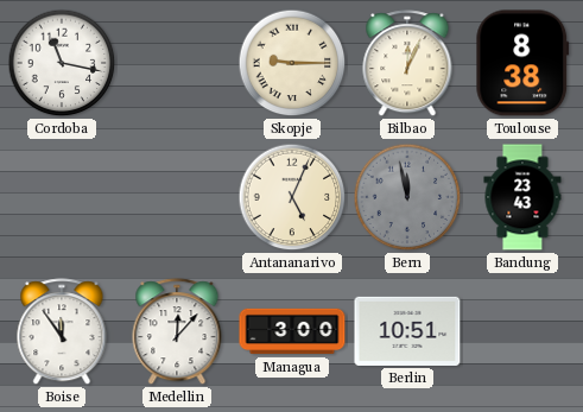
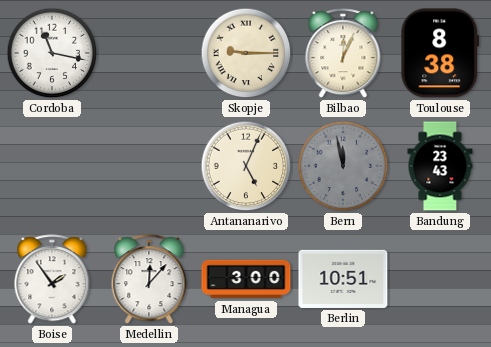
Boise: 11:54 -> 1:54 (52, 280)
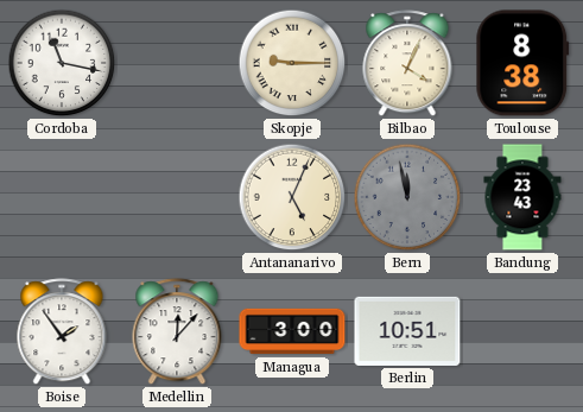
Bilbao: 12:04 -> 4:04 (407, 64)
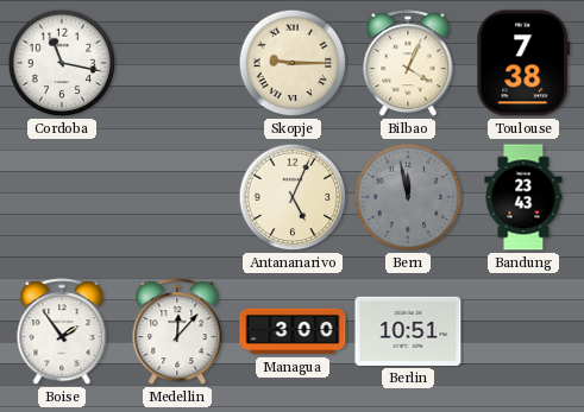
Toulouse: 8:38 -> 7:38 (523, 63)
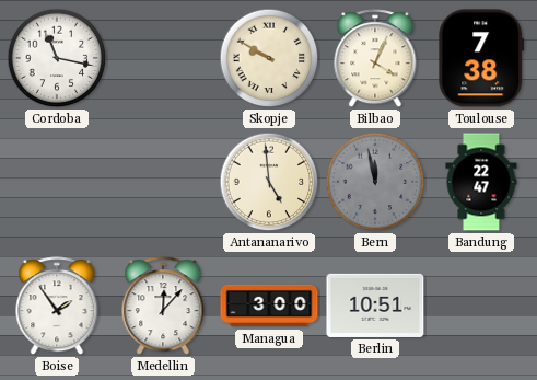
Skopje: 9:15 -> 9:50 (269, 58)
Antananarivo: 5:04 -> 4:59 (269, 182)
Bandung: 23:43 -> 22:47 (481, 182)
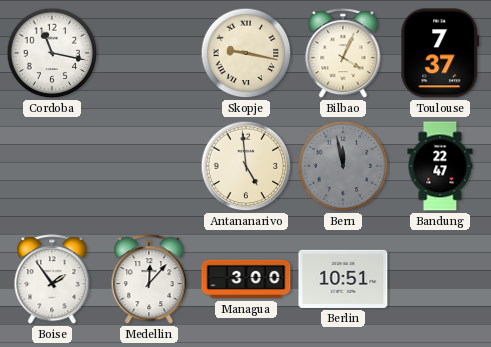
Skopje: 9:50 -> 9:17 (246, 53)
Toulouse: 7:38 -> 7:37 (440, 53)
